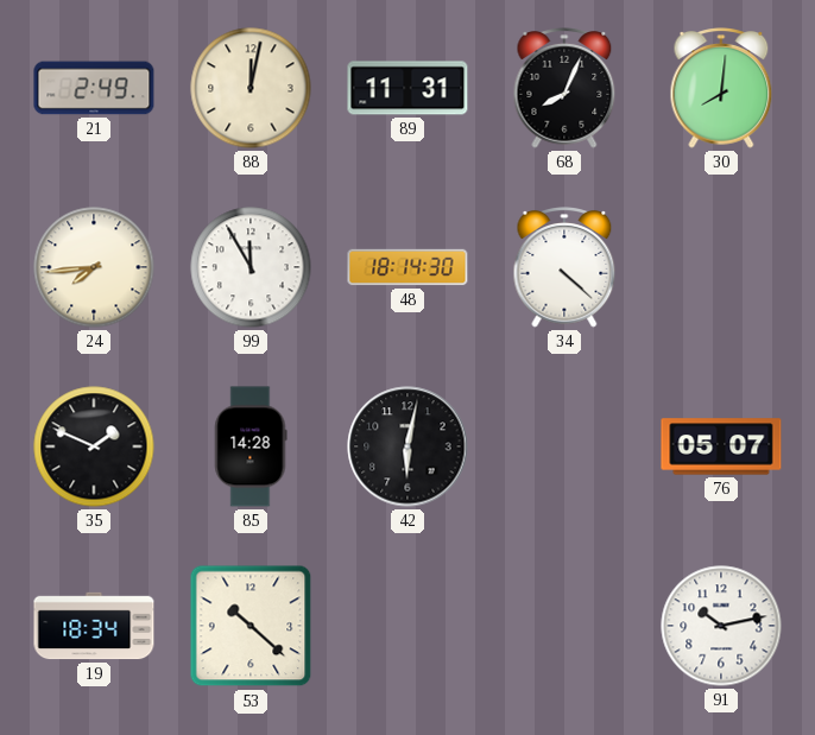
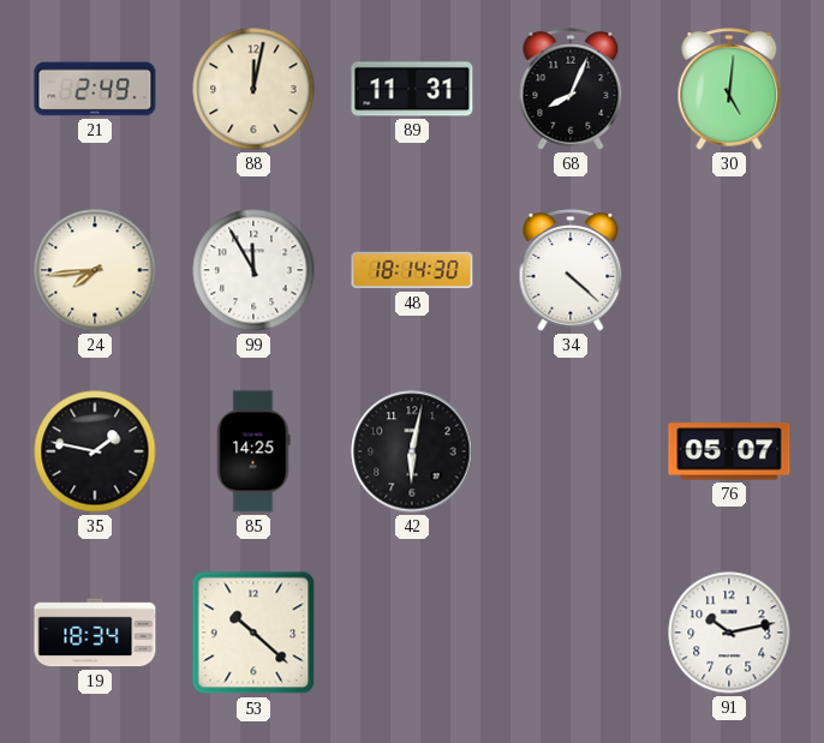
30: 8:01 -> 5:01 (729, 89)
35: 1:49 -> 1:47 (95, 451)
85: 14:28 -> 14:25 (253, 451)
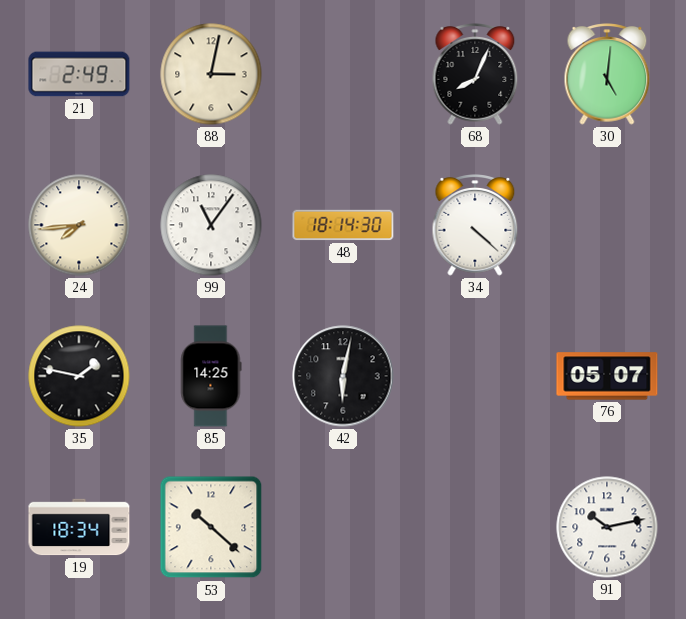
88: 12:02 -> 3:02 (211, 74)
89: 11:31 -> none (412, 89)
99: 11:55 -> 11:06 (211, 225)
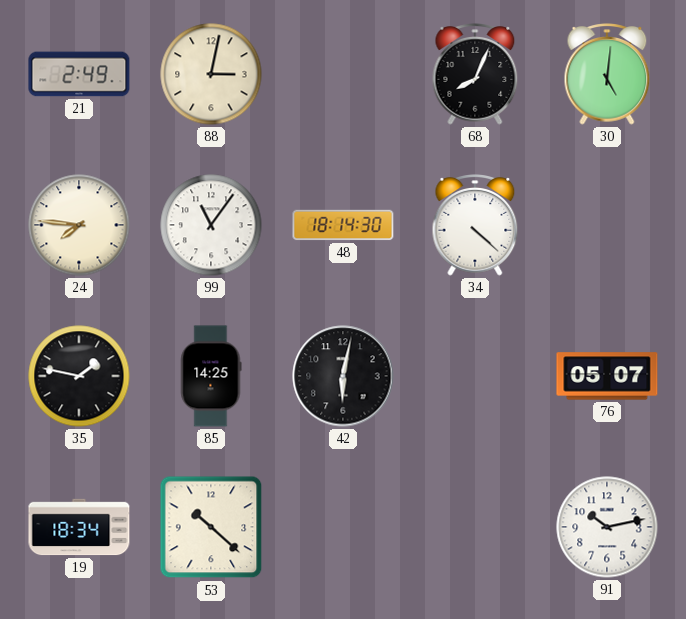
24: 7:44 -> 7:46 (79, 225)
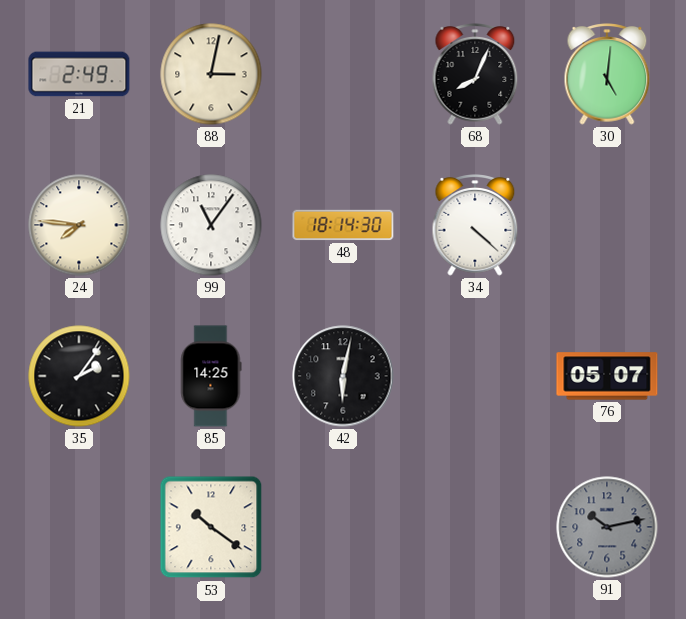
35: 1:47 -> 2:06 (79, 376)
19: 18:34 -> none (79, 527)
53: 10:22 -> 10:21 (211, 527)
91 dial: white -> grey (607, 527)
